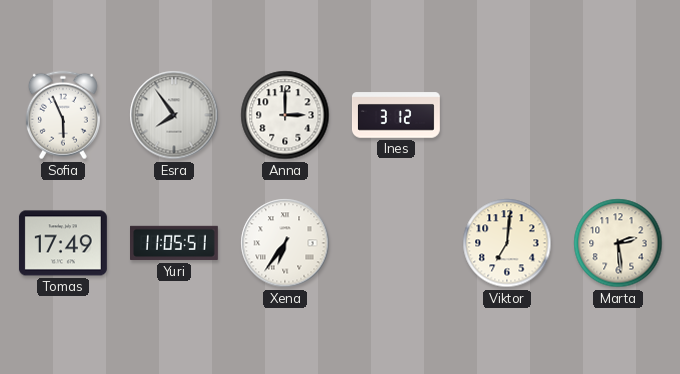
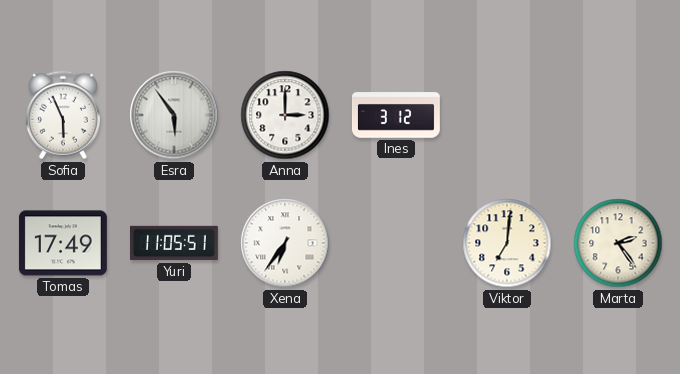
Esra: 7:54 -> 5:54 (174, 115)
Marta: 2:29 -> 2:24 (618, 243)
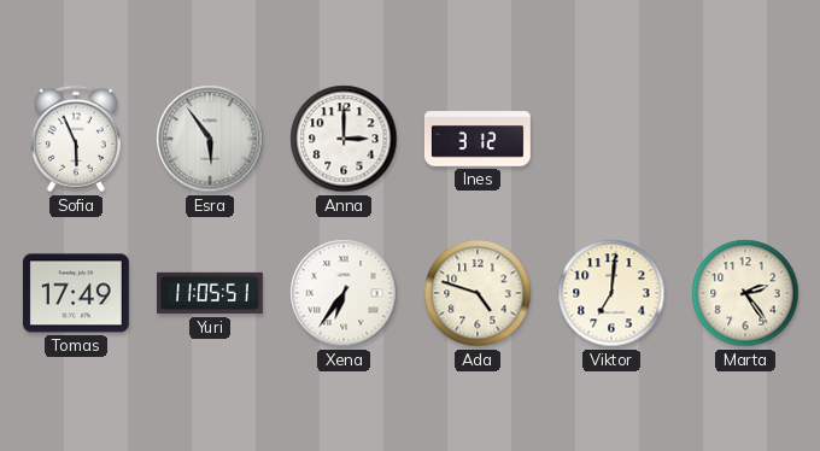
Ada: none -> 4:48 (478, 293)
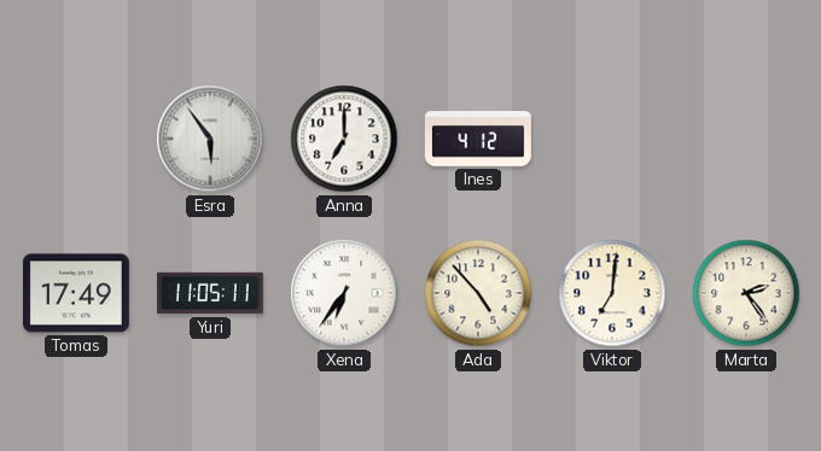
Sofia: 5:56 -> none (76, 139)
Anna: 3:00 -> 7:00 (344, 139)
Ines: 3:12 -> 4:12 (478, 139)
Yuri: 11:05:51 -> 11:05:11 (211, 293)
Ada: 4:48 -> 4:53 (478, 293)
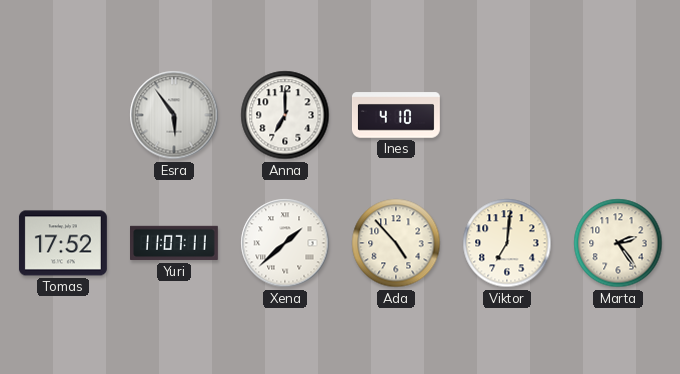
Ines: 4:12 -> 4:10 (396, 115)
Tomas: 17:49 -> 17:52 (63, 243)
Yuri: 11:05 -> 11:07 (175, 243)
Xena: 6:36 -> 1:38 (285, 243)
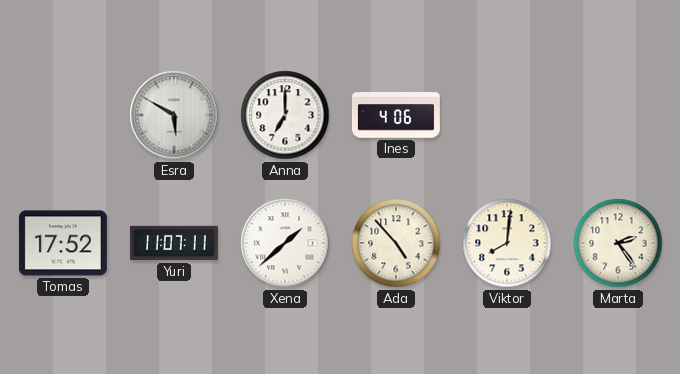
Esra: 5:54 -> 5:50 (174, 115)
Ines: 4:10 -> 4:06 (396, 115)
Viktor: 7:01 -> 8:01 (507, 243)
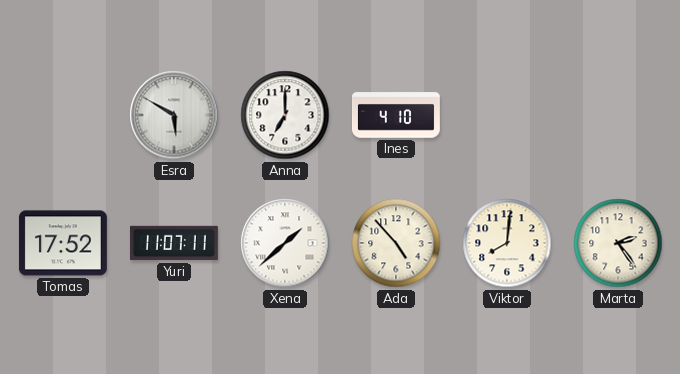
Ines: 4:06 -> 4:10 (396, 115)
